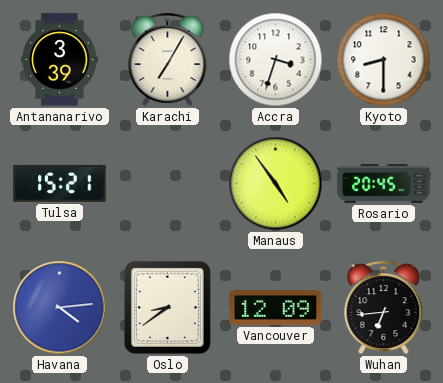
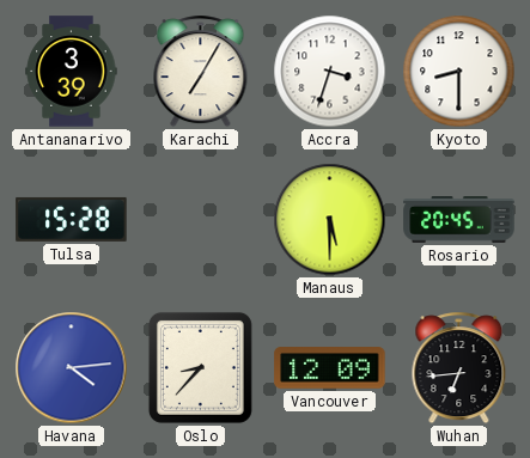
Tulsa: 15:21 -> 15:28 (72, 219)
Manaus: 4:54 -> 5:30 (330, 220)
Oslo: 8:39 -> 8:37 (200, 367)
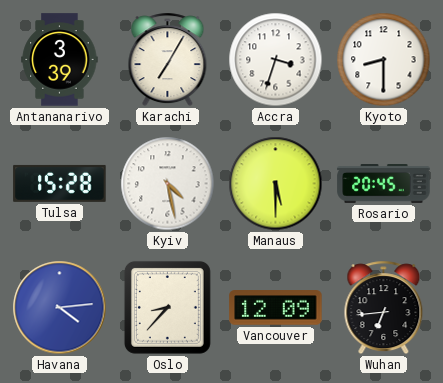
Kyiv: none -> 4:28 (168, 184)
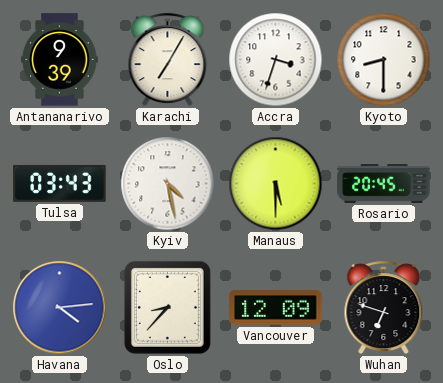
Antananarivo: 3:39 -> 9:39 (60, 60)
Tulsa: 15:28 -> 03:43 (60, 183)
Wuhan: 6:44 -> 6:48 (384, 308)
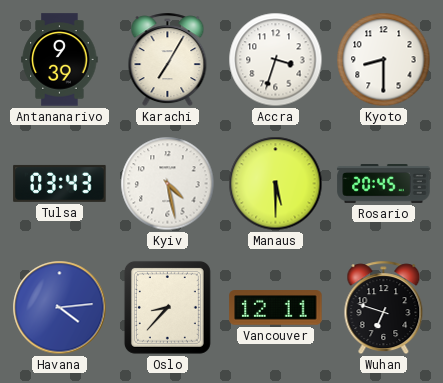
Vancouver: 12:09 -> 12:11 (276, 308)
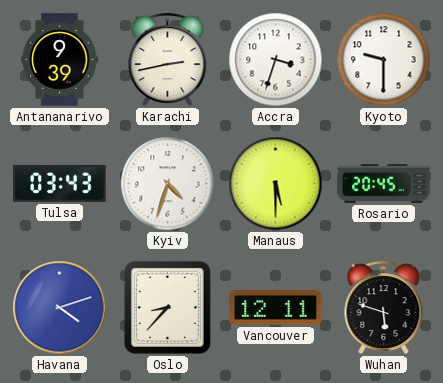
Karachi: 7:05 -> 2:43 (168, 60)
Kyoto: 8:30 -> 9:30 (384, 60)
Kyiv: 4:28 -> 4:33 (168, 184)
Havana: 4:14 -> 4:12 (60, 308)
Wuhan: 6:48 -> 5:48 (384, 308)
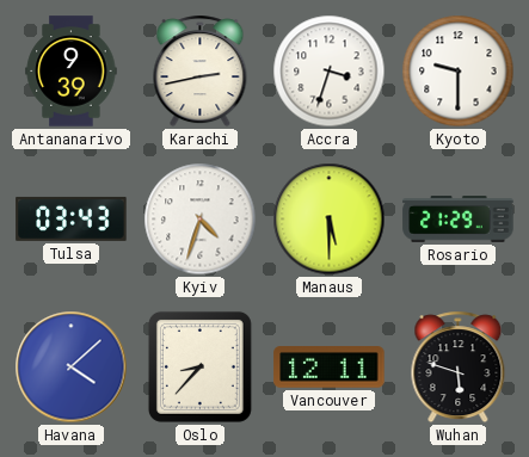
Rosario: 20:45 -> 21:29 (459, 220)
Havana: 4:12 -> 4:08 (72, 368)
